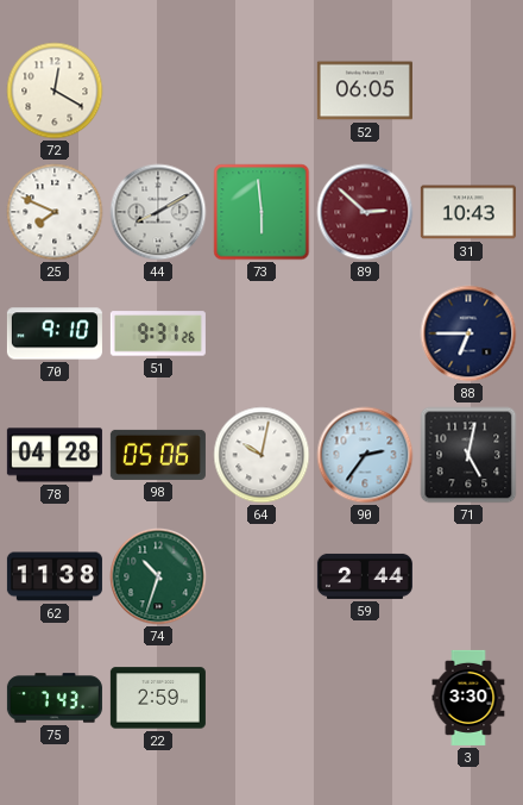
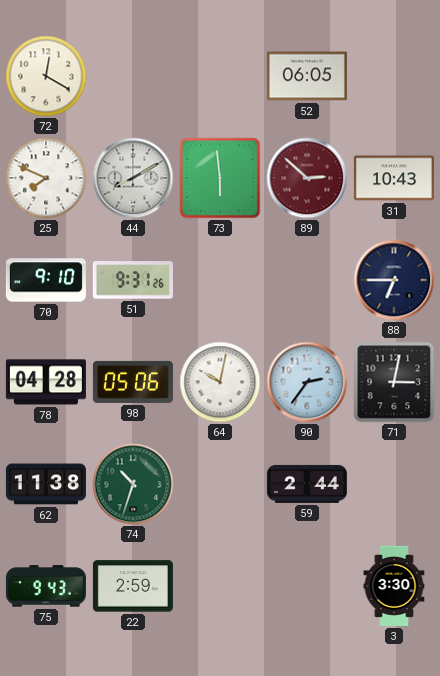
71: 5:02 -> 3:02 (394, 382)
75: 7:43 -> 9:43 (46, 586)
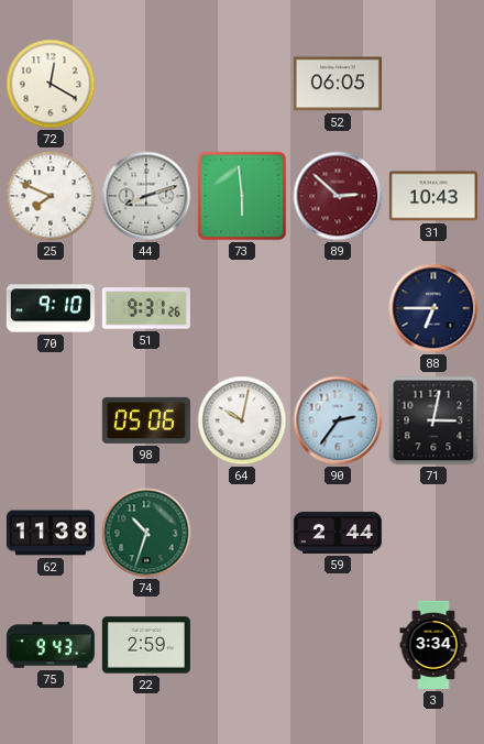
44: 8:10 -> 8:12 (146, 196)
78: 04:28 -> none (46, 382)
3: 3:30 -> 3:34 (433, 645)
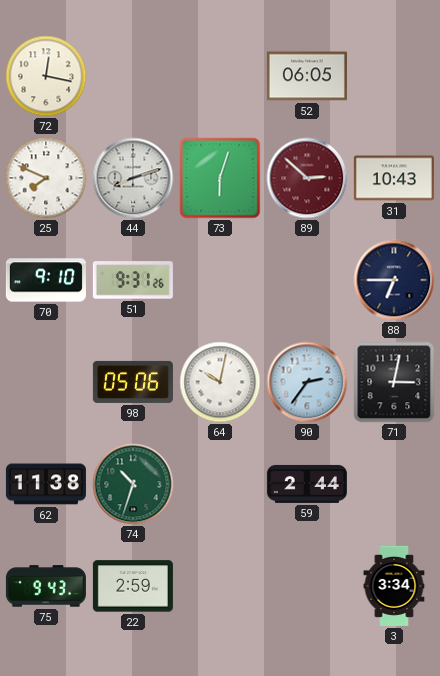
72: 12:20 -> 12:17 (46, 76)
73: 5:59 -> 6:03 (220, 178)
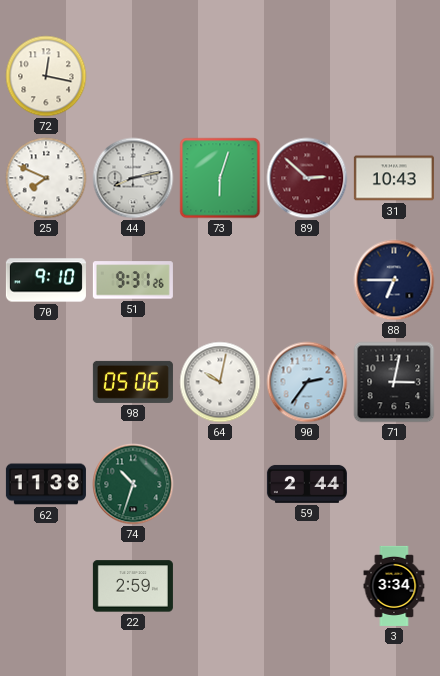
52: 06:05 -> none (307, 76)
44: 8:12 -> 8:13 (133, 178)
75: 9:43 -> none (46, 586)
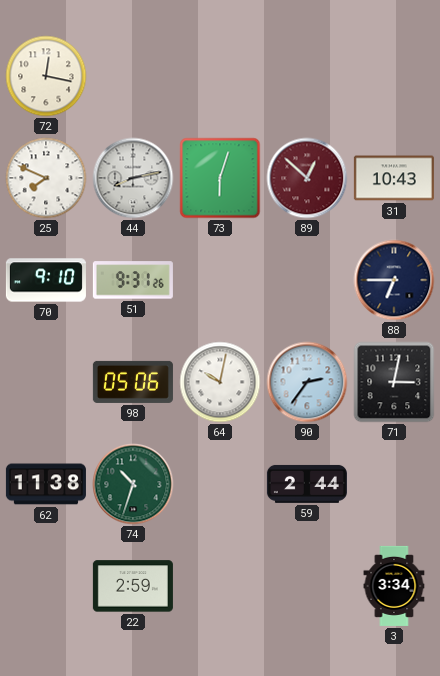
89: 2:52 -> 12:52 (307, 178)
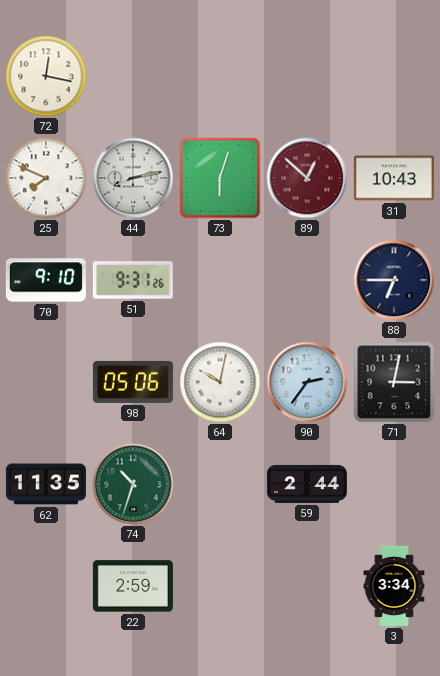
62: 11:38 -> 11:35 (46, 484)
